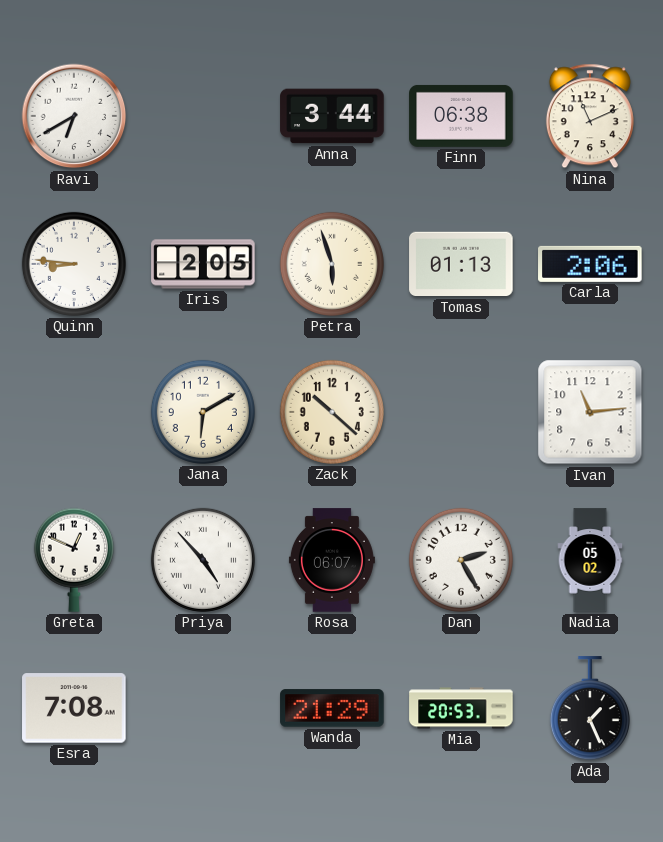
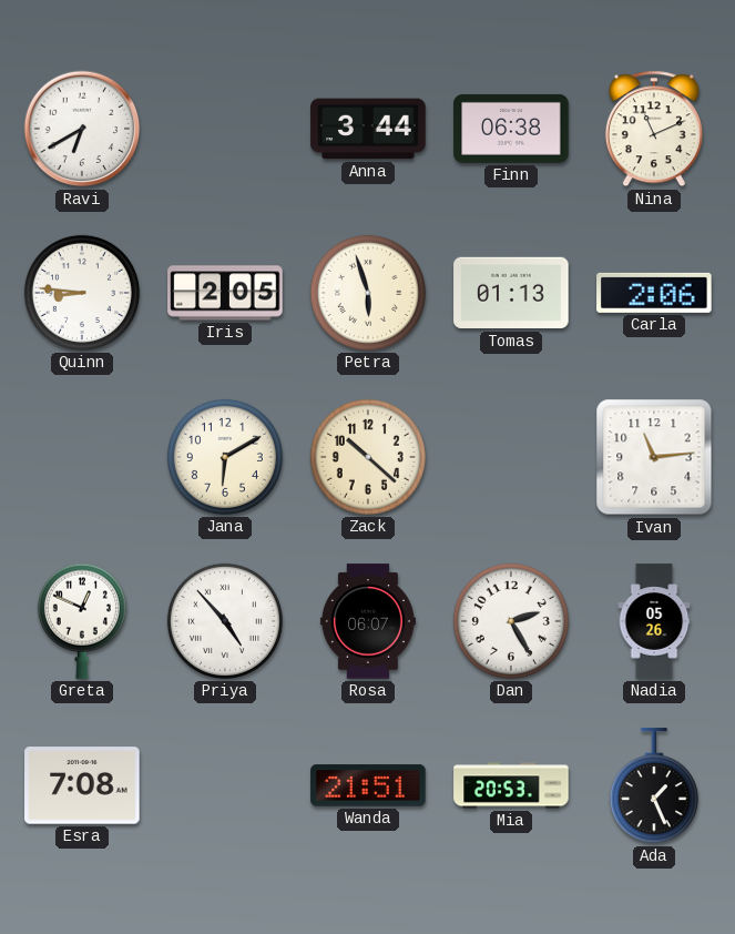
Nadia: 05:02 -> 05:26 (654, 621)
Wanda: 21:29 -> 21:51 (368, 785)
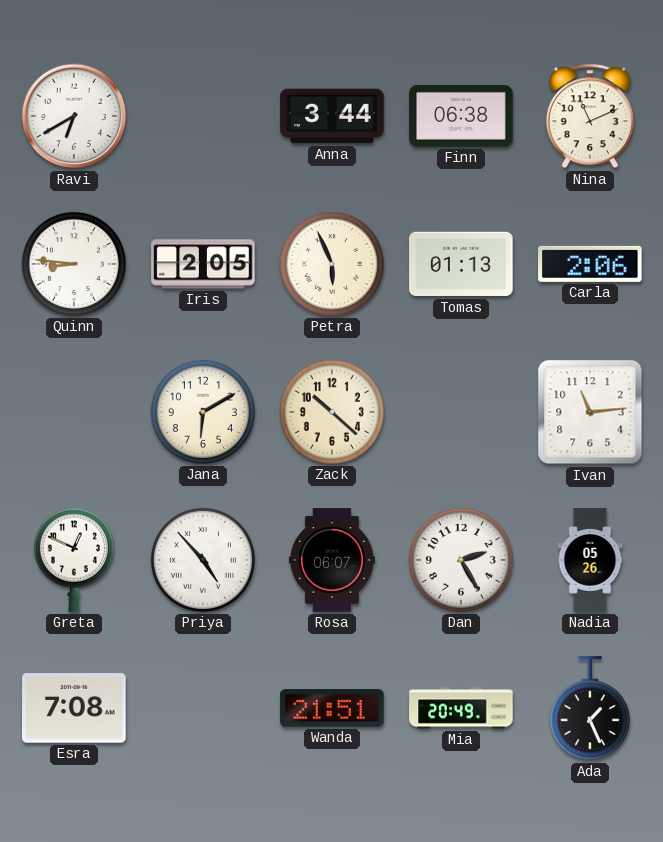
Petra: 5:57 -> 5:56 (332, 264)
Mia: 20:53 -> 20:49 (461, 708)
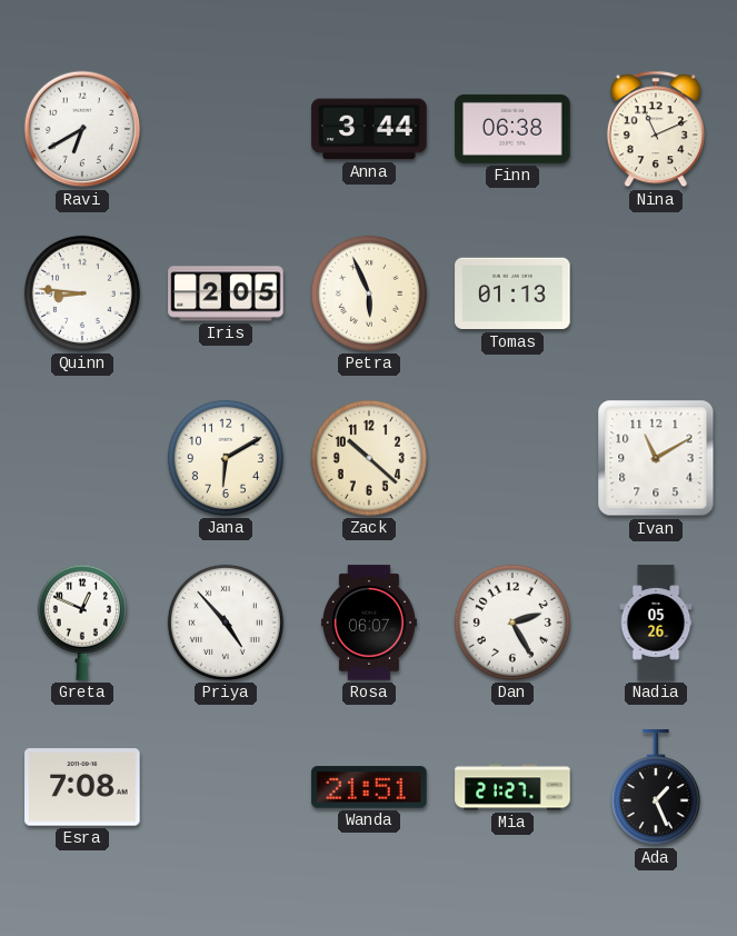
Carla: 2:06 -> none (590, 264)
Ivan: 11:14 -> 11:10 (656, 458)
Mia: 20:49 -> 21:27 (512, 787)
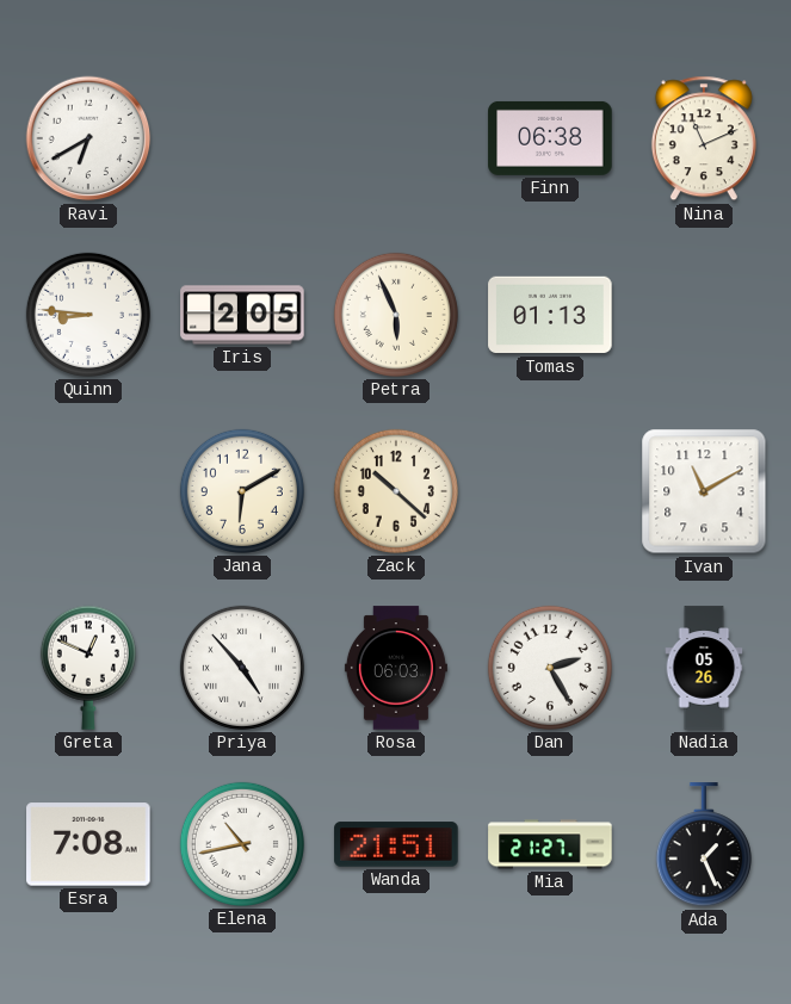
Anna: 3:44 -> none (369, 129)
Rosa: 06:07 -> 06:03 (396, 668)
Elena: none -> 10:43 (242, 844)
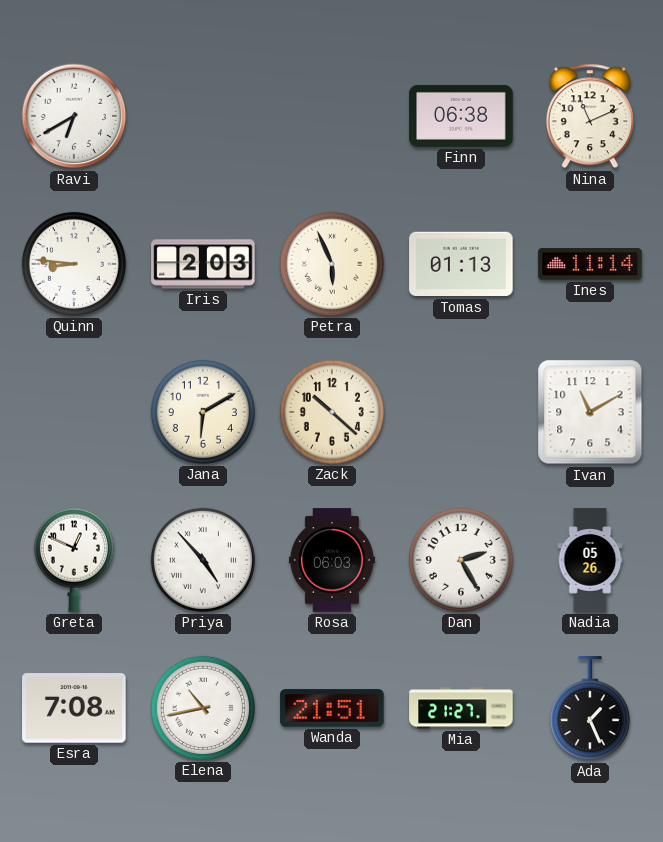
Iris: 2:05 -> 2:03 (203, 264)
Ines: none -> 11:14 (590, 264)
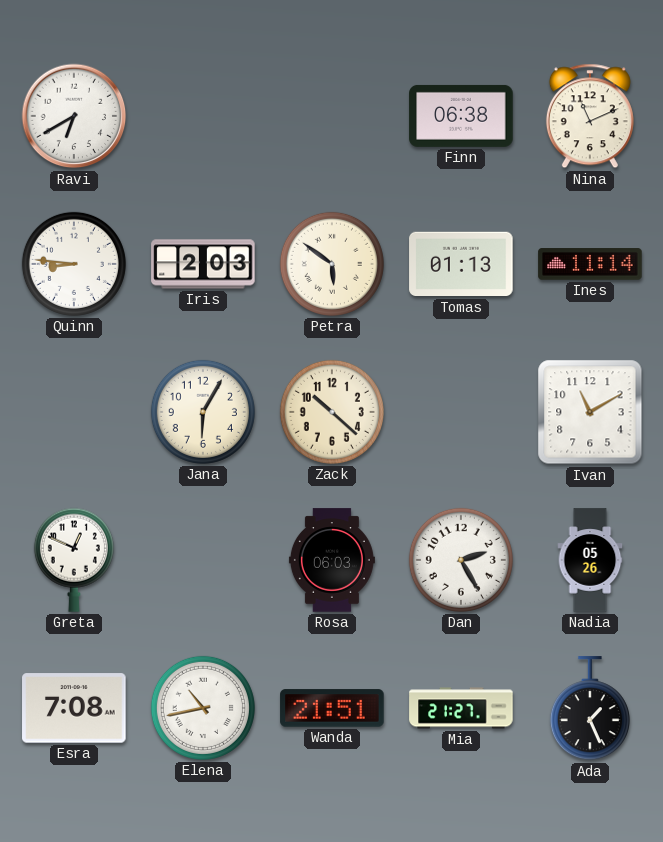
Petra: 5:56 -> 5:51 (332, 264)
Jana: 6:10 -> 6:05 (203, 412)
Priya: 4:53 -> none (203, 560)
